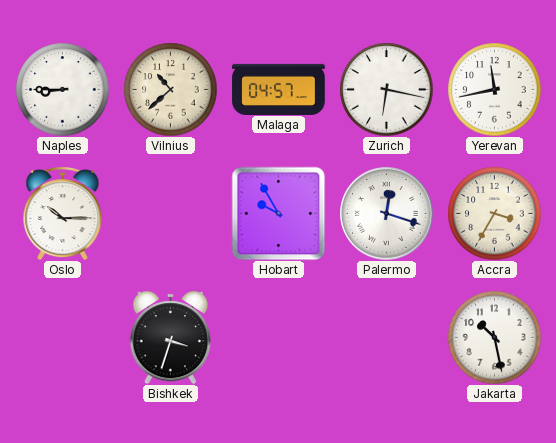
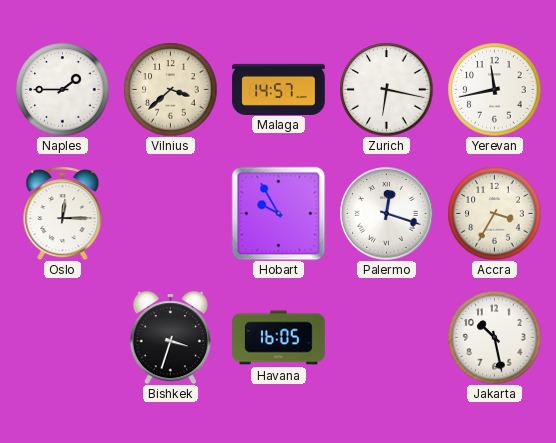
Naples: 8:45 -> 1:45 (62, 89)
Vilnius: 10:38 -> 3:38 (170, 89)
Malaga: 04:57 -> 14:57 (279, 89)
Oslo: 10:15 -> 12:15 (63, 213)
Havana: none -> 16:05 (279, 338)
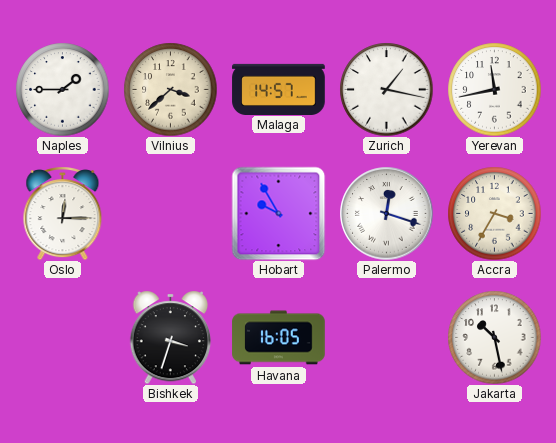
Zurich: 6:17 -> 1:17 (386, 89)
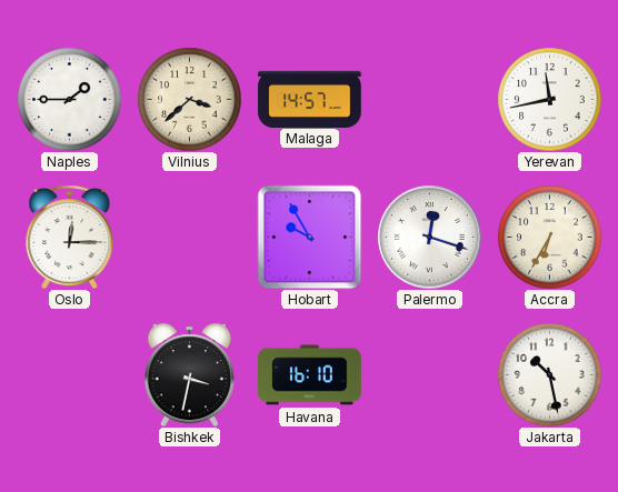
Zurich: 1:17 -> none (386, 89)
Accra: 3:35 -> 6:35 (549, 237)
Bishkek: 3:33 -> 3:32 (190, 374)
Havana: 16:05 -> 16:10 (310, 375)
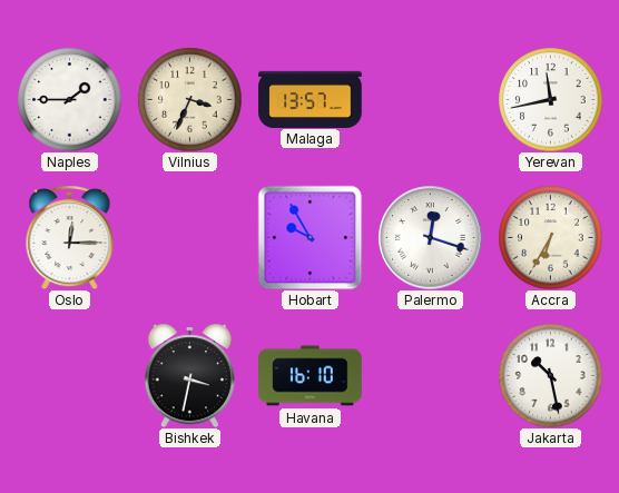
Vilnius: 3:38 -> 3:34 (189, 99)
Malaga: 14:57 -> 13:57 (311, 99)
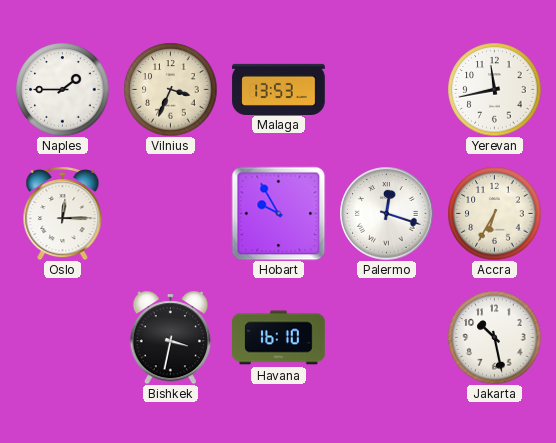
Malaga: 13:57 -> 13:53 (279, 89)
